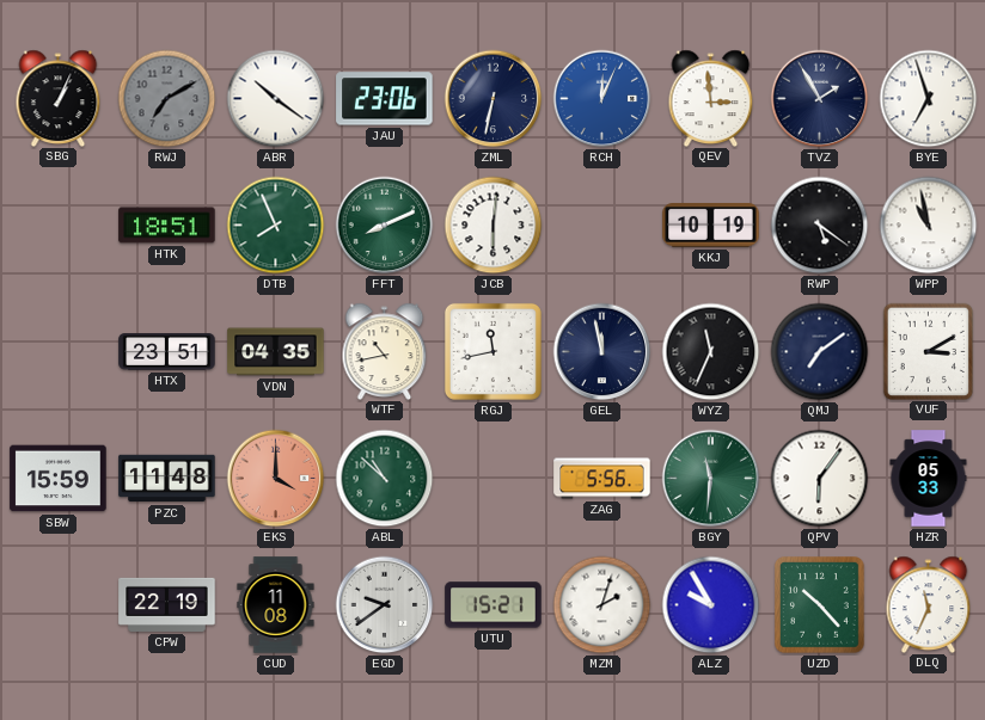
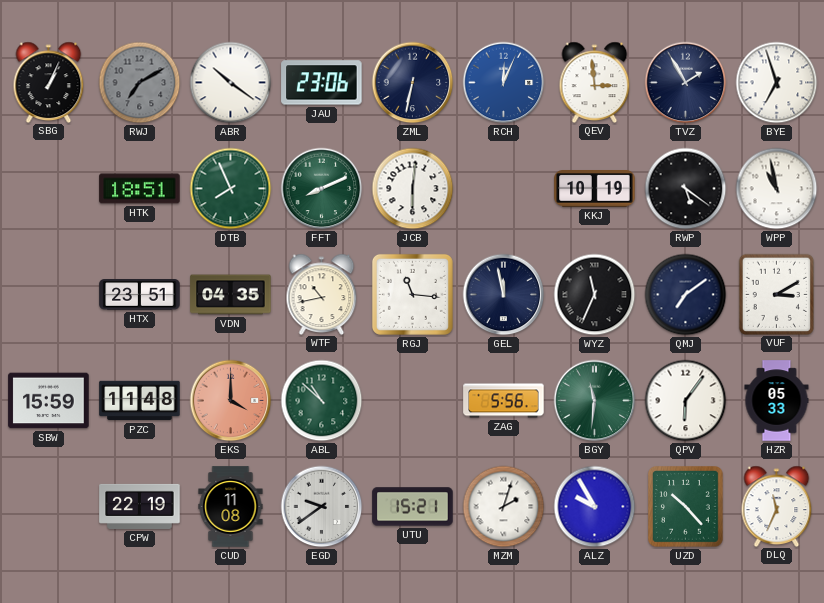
RGJ: 11:43 -> 11:16 (412, 294)
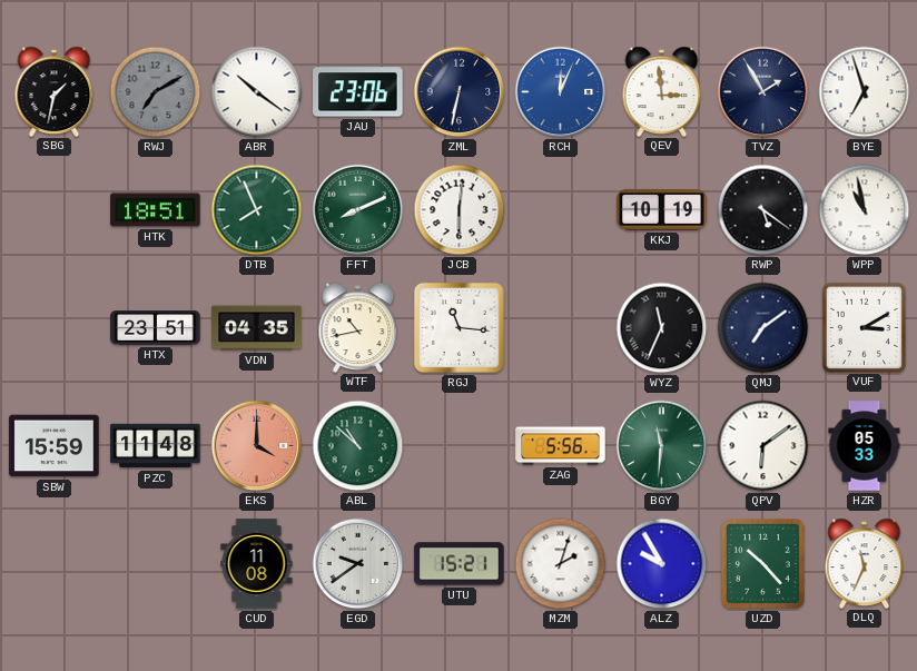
SBG: 1:04 -> 1:32 (55, 91)
GEL: 11:58 -> none (504, 295)
QPV: 6:06 -> 6:09 (763, 446)
CPW: 22:19 -> none (140, 506)
